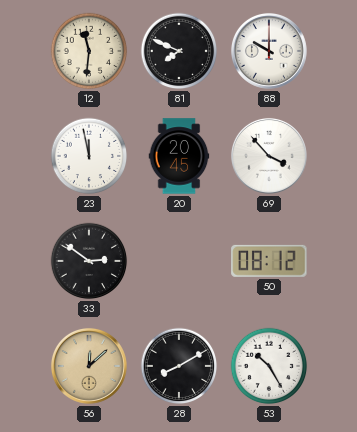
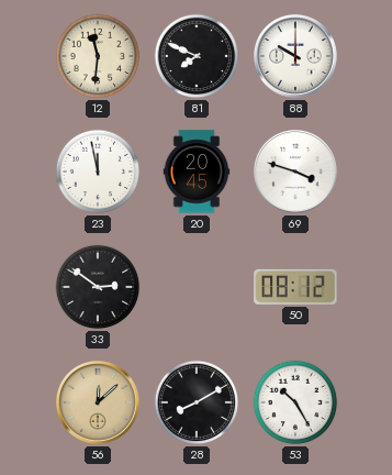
69: 3:53 -> 3:48 (295, 172)
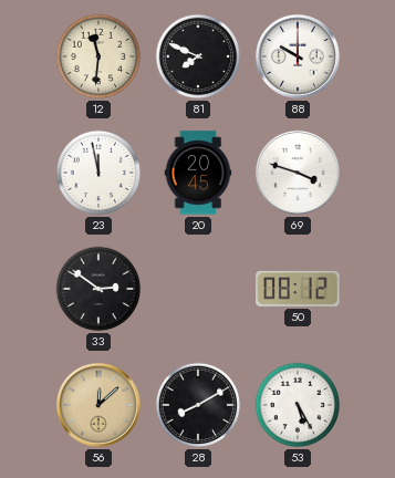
53: 10:25 -> 5:25 (298, 405)
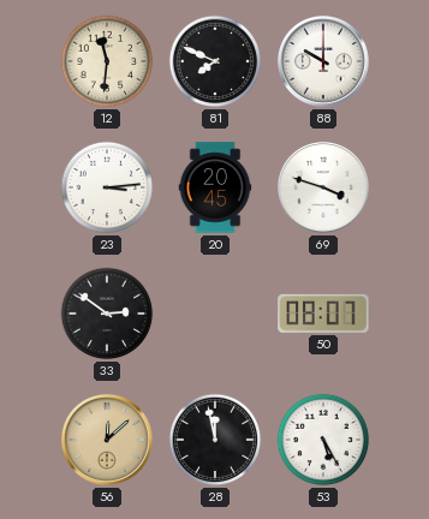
23: 11:58 -> 3:14 (107, 187)
50: 08:12 -> 08:07 (323, 314)
28: 8:10 -> 11:58 (215, 440)
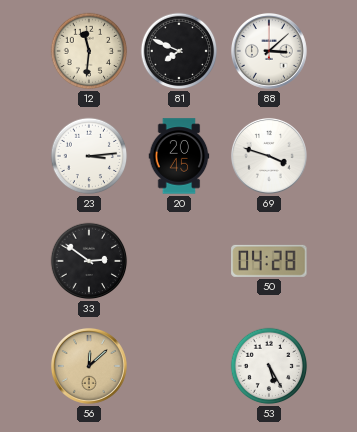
88: 10:00 -> 3:08 (269, 51)
50: 08:07 -> 04:28 (269, 261)
28: 11:58 -> none (215, 440)
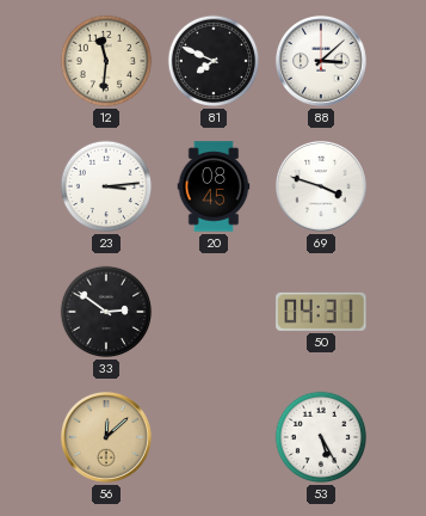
20: 20:45 -> 08:45 (214, 186)
50: 04:28 -> 04:31 (321, 312)
